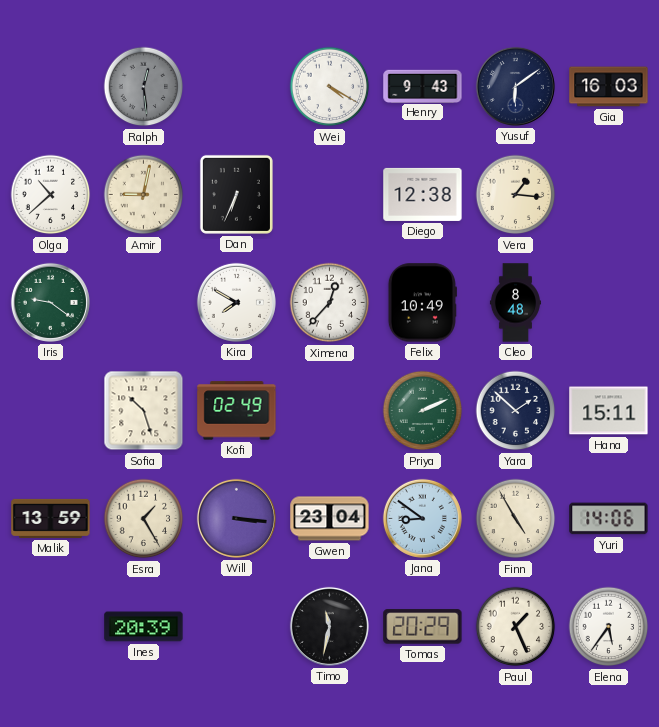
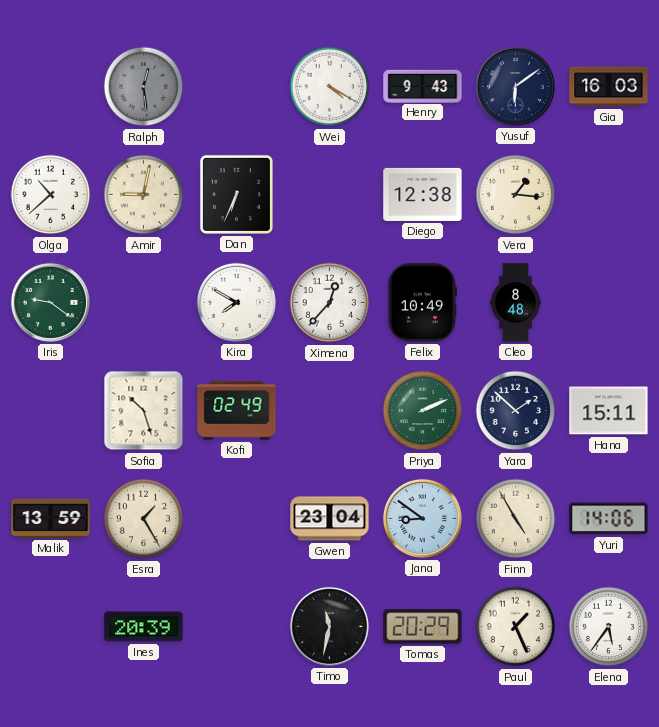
Will: 3:16 -> none (236, 518)
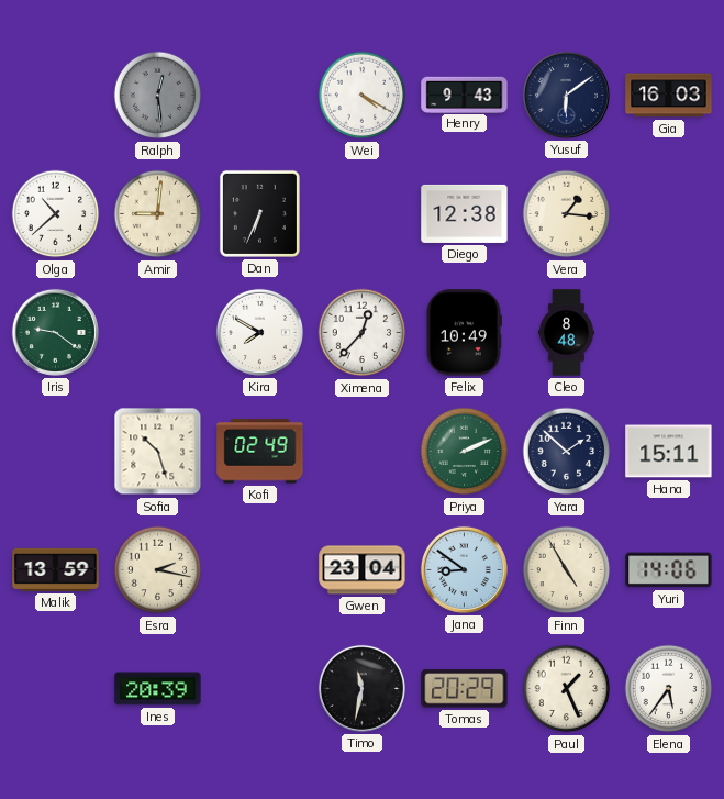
Amir: 9:02 -> 9:01 (158, 214)
Esra: 1:25 -> 2:17 (158, 570)
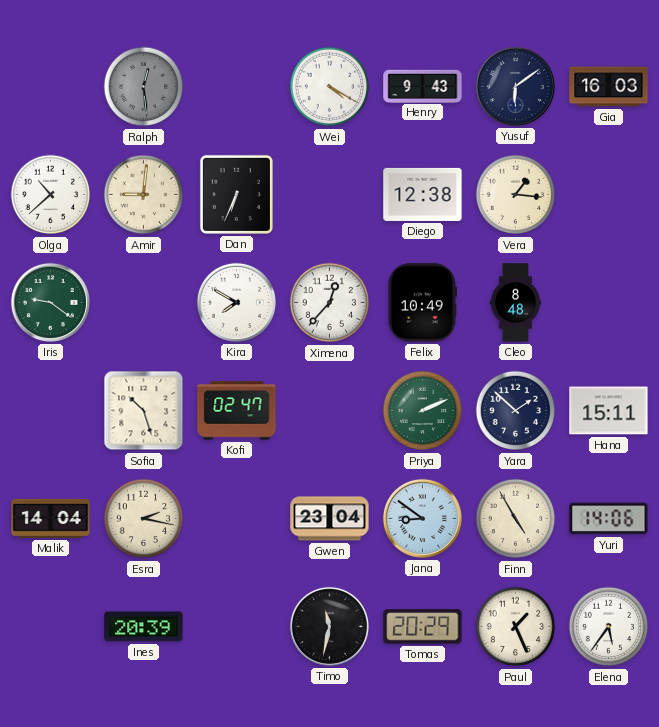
Kofi: 02:49 -> 02:47 (237, 411)
Malik: 13:59 -> 14:04 (51, 518)
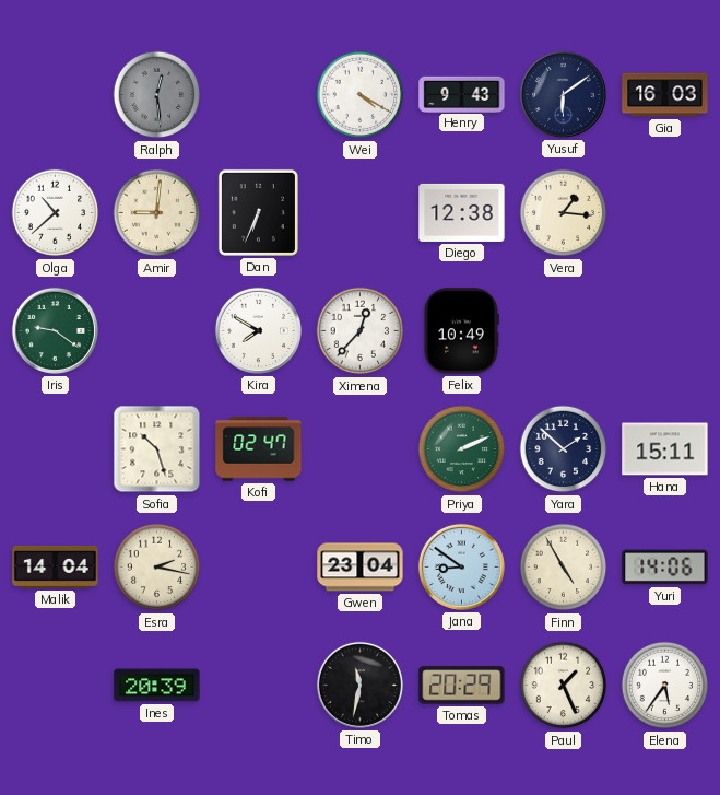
Cleo: 8:48 -> none (515, 303)
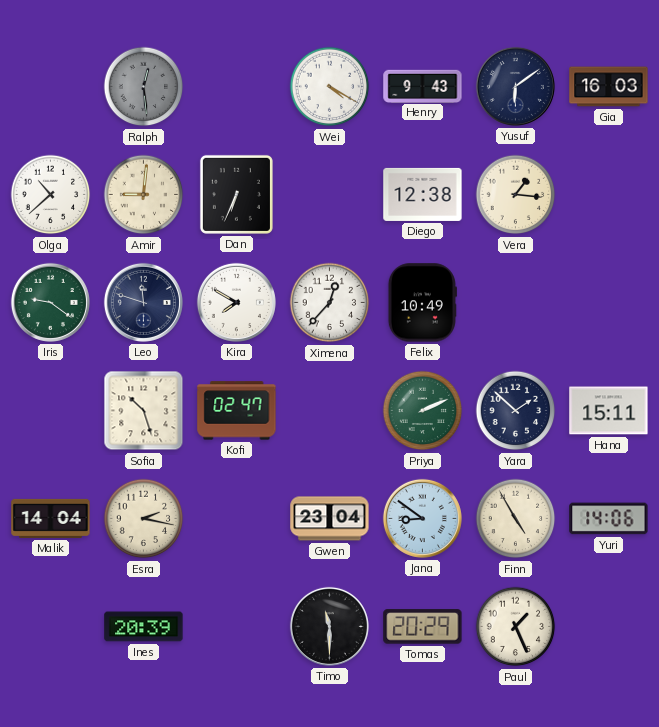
Leo: none -> 11:48 (143, 302)
Timo: 11:32 -> 11:30 (329, 626)
Elena: 5:36 -> none (665, 686)
